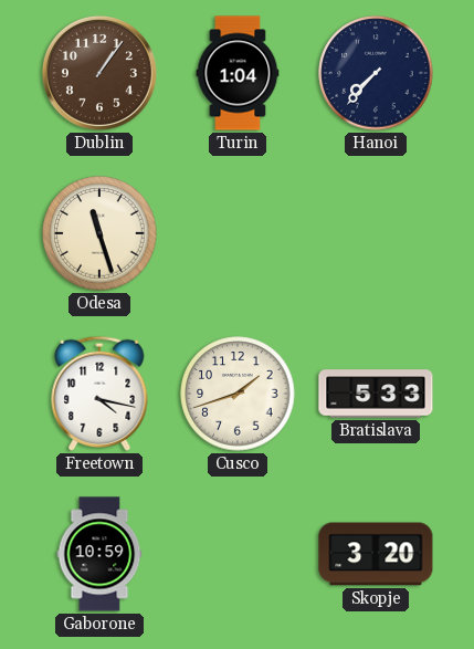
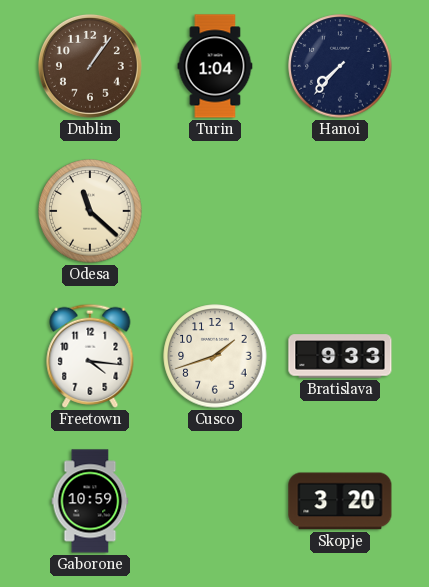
Odesa: 11:27 -> 11:22 (90, 211)
Freetown: 4:17 -> 4:16 (90, 356)
Bratislava: 5:33 -> 9:33 (340, 356)
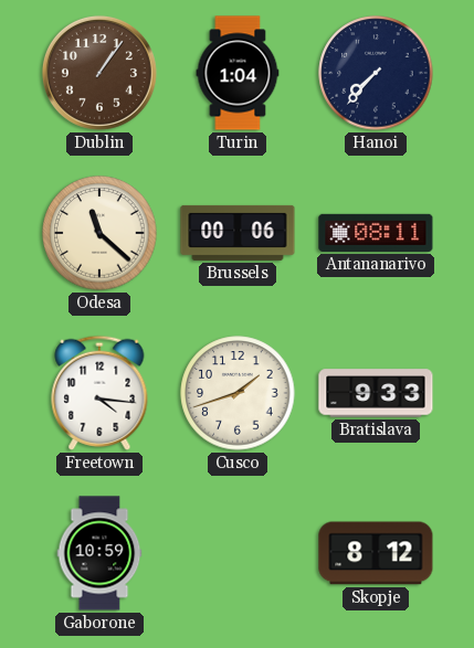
Brussels: none -> 00:06 (238, 233)
Antananarivo: none -> 08:11 (376, 233)
Skopje: 3:20 -> 8:12 (376, 553)
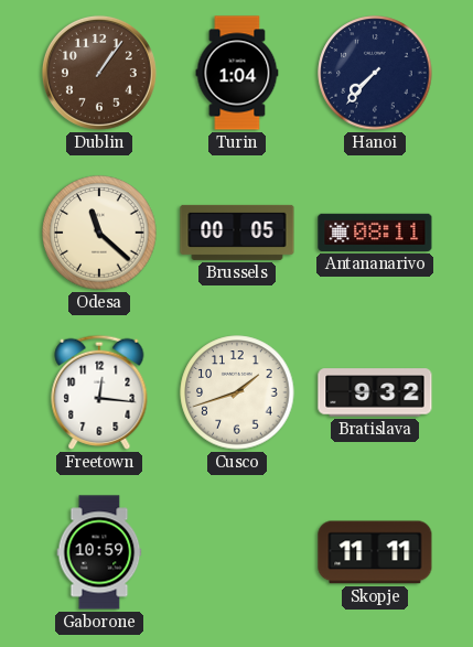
Brussels: 00:06 -> 00:05 (237, 233)
Freetown: 4:16 -> 12:16 (99, 392)
Bratislava: 9:33 -> 9:32 (375, 392)
Skopje: 8:12 -> 11:11 (375, 552)
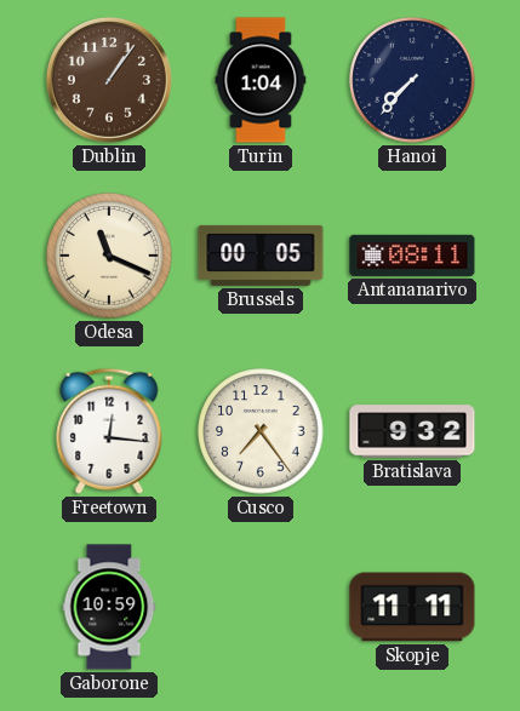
Odesa: 11:22 -> 11:19 (109, 256)
Cusco: 1:42 -> 7:24 (261, 431)
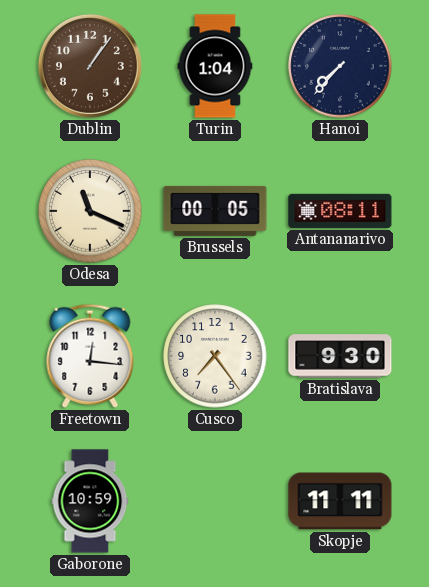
Bratislava: 9:32 -> 9:30 (340, 356)
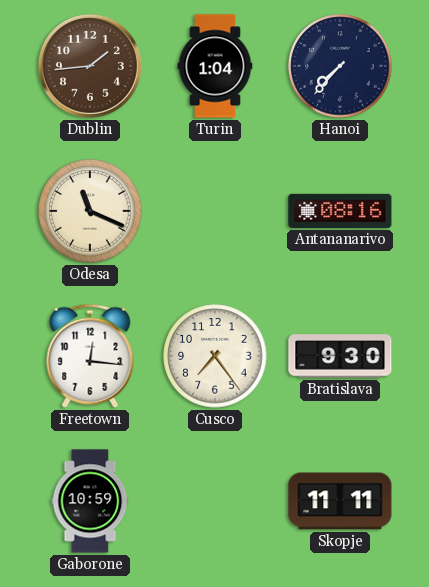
Dublin: 1:06 -> 1:44 (90, 66)
Brussels: 00:05 -> none (215, 211)
Antananarivo: 08:11 -> 08:16 (340, 211)
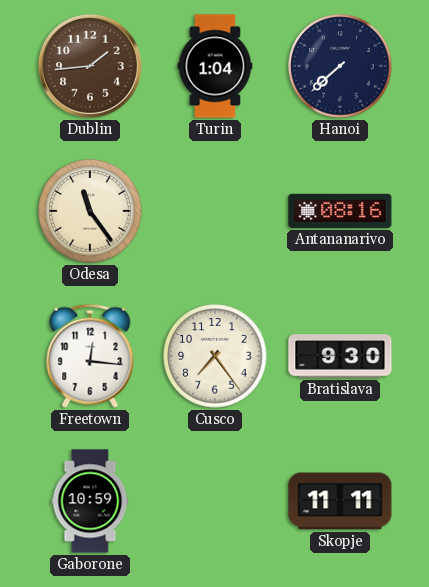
Hanoi: 7:37 -> 7:38 (340, 66)
Odesa: 11:19 -> 11:24 (90, 211)
